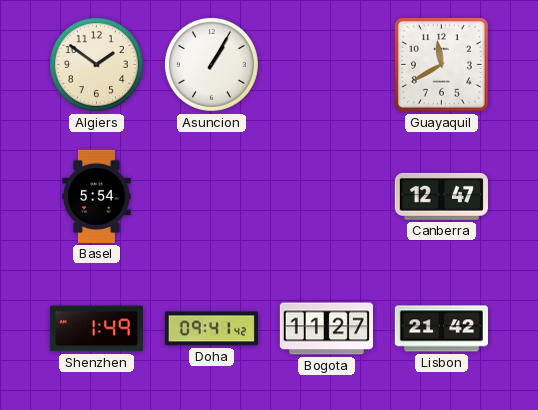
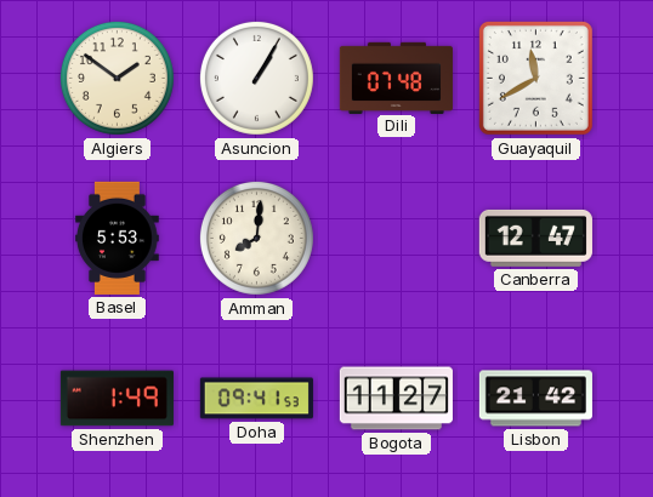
Dili: none -> 07:48 (396, 78)
Basel: 5:54 -> 5:53 (118, 238)
Amman: none -> 8:01 (256, 238)
Doha: 09:41:42 -> 09:41:53 (256, 399)
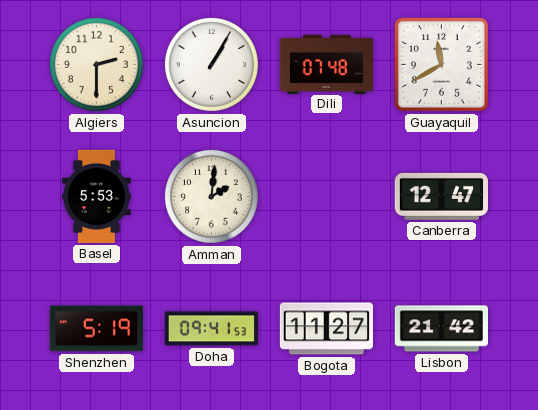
Algiers: 1:51 -> 2:30 (96, 64)
Amman: 8:01 -> 2:01 (211, 196)
Shenzhen: 1:49 -> 5:19 (96, 329)
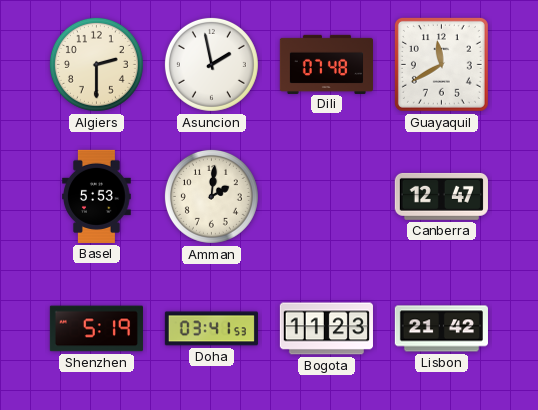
Asuncion: 1:05 -> 1:58 (211, 64)
Doha: 09:41 -> 03:41 (211, 329)
Bogota: 11:27 -> 11:23 (326, 329)
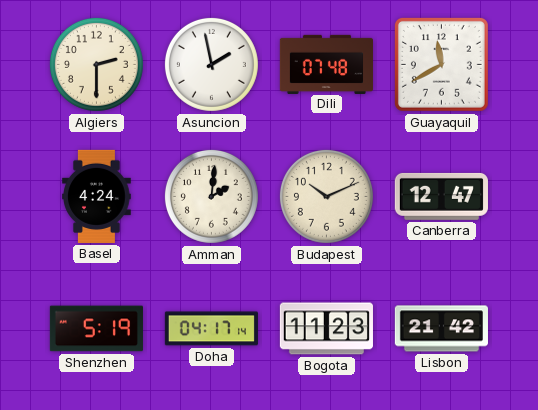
Basel: 5:53 -> 4:24 (97, 196)
Budapest: none -> 10:11 (326, 196)
Doha: 03:41 -> 04:17 (211, 329)
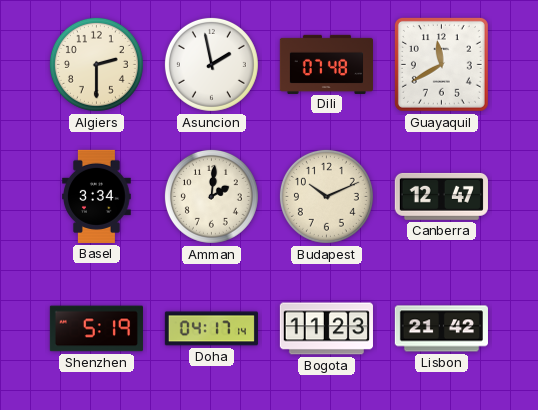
Basel: 4:24 -> 3:34 (97, 196)
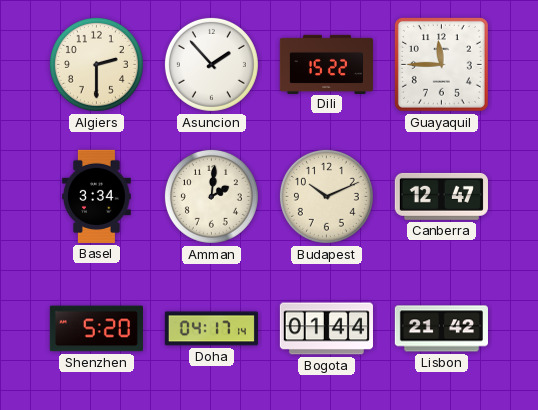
Asuncion: 1:58 -> 1:53 (211, 64)
Dili: 07:48 -> 15:22 (326, 64)
Guayaquil: 11:40 -> 11:45 (441, 64)
Shenzhen: 5:19 -> 5:20 (96, 329)
Bogota: 11:23 -> 01:44 (326, 329)
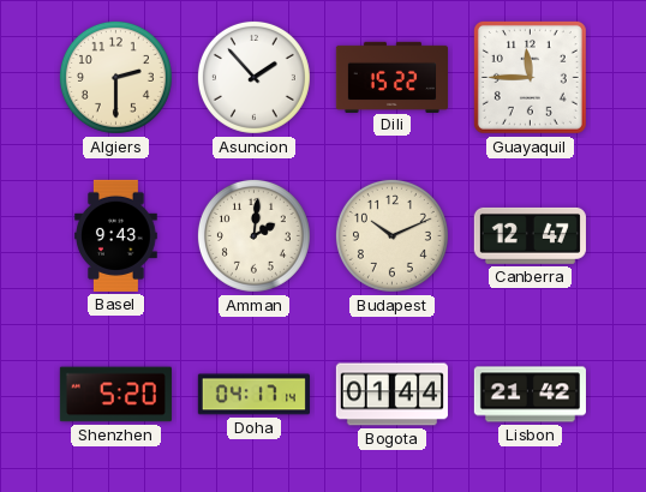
Basel: 3:34 -> 9:43 (116, 235)
